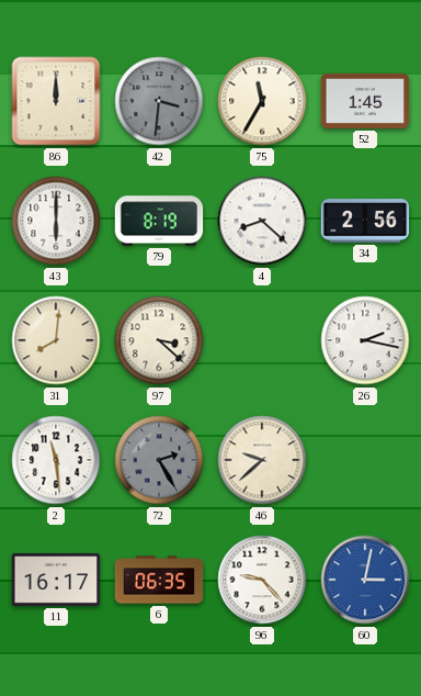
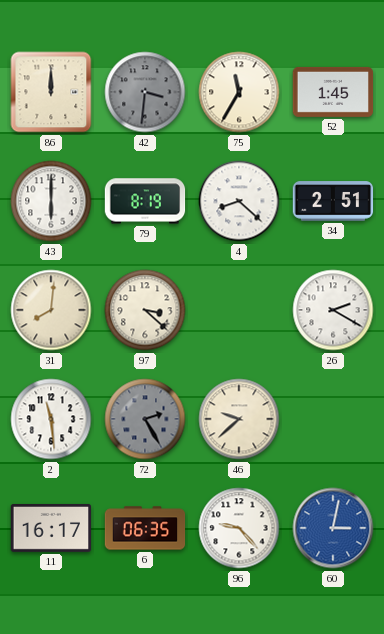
34: 2:56 -> 2:51 (333, 201)
26: 2:17 -> 2:20 (333, 310)
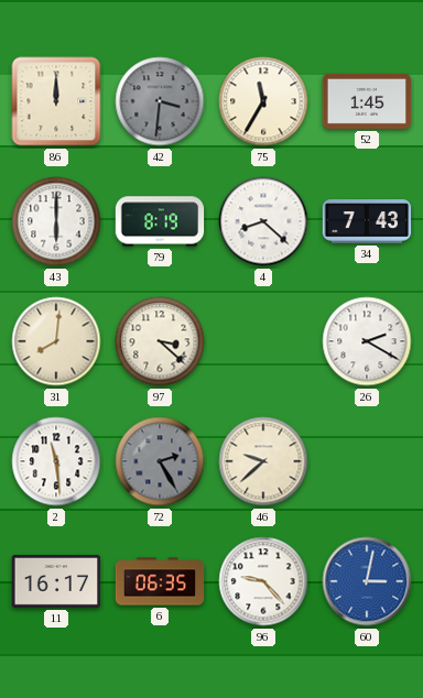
34: 2:51 -> 7:43 (367, 221)
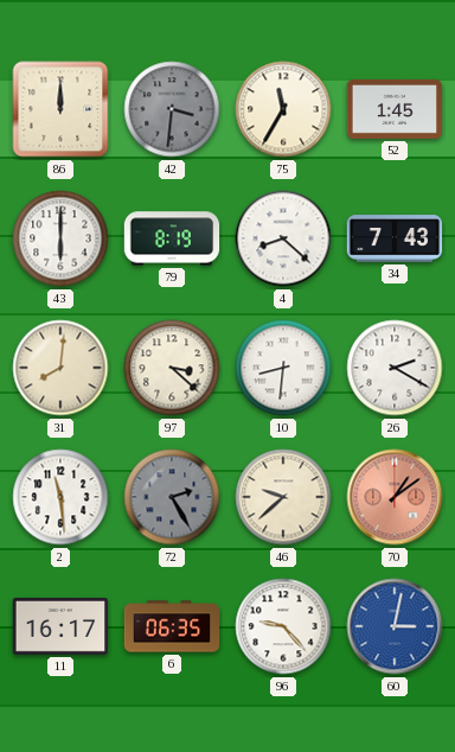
10: none -> 8:31 (283, 368)
70: none -> 1:09 (395, 497)
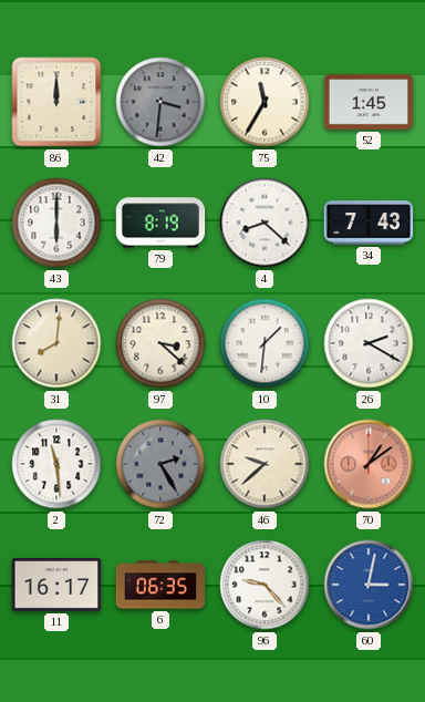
10: 8:31 -> 1:31 (265, 343)
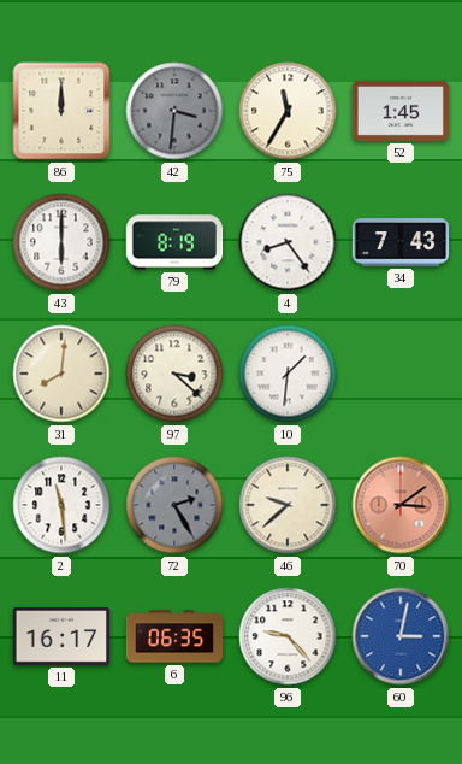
4: 8:22 -> 8:24 (288, 242)
26: 2:20 -> none (369, 343)
70: 1:09 -> 3:09 (401, 505)
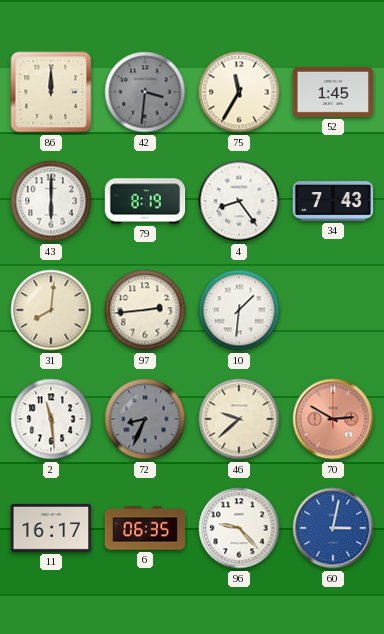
97: 3:22 -> 2:44 (145, 310)
72: 2:25 -> 8:34 (145, 419)
70: 3:09 -> 2:50 (333, 419)
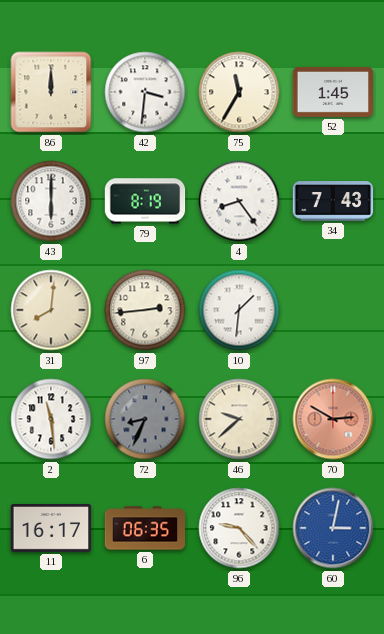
42 dial: grey -> white (145, 92)
